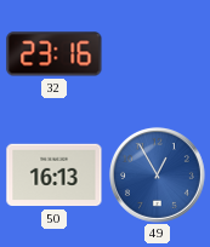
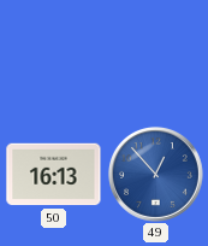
32: 23:16 -> none (55, 54)
49: 12:55 -> 12:53 (155, 174)
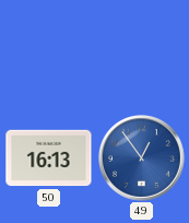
49: 12:53 -> 12:54 (141, 157)
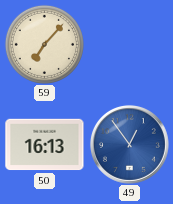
59: none -> 7:07 (44, 44)
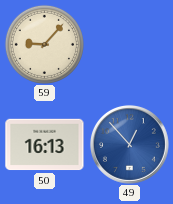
59: 7:07 -> 9:07 (44, 44)
49: 12:54 -> 12:53 (129, 144)
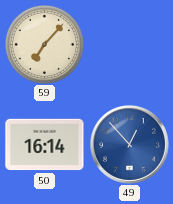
59: 9:07 -> 7:07 (44, 44)
50: 16:13 -> 16:14 (45, 145)
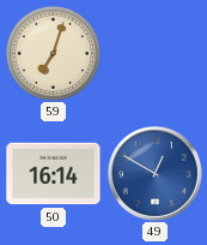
59: 7:07 -> 7:03 (53, 53)
49: 12:53 -> 12:50 (154, 173)
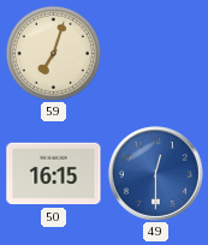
50: 16:14 -> 16:15 (54, 174)
49: 12:50 -> 12:30 (155, 173)
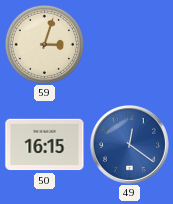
59: 7:03 -> 3:03 (44, 44)
49: 12:30 -> 12:21 (129, 144)
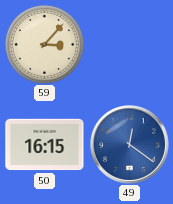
59: 3:03 -> 3:07 (44, 44)
